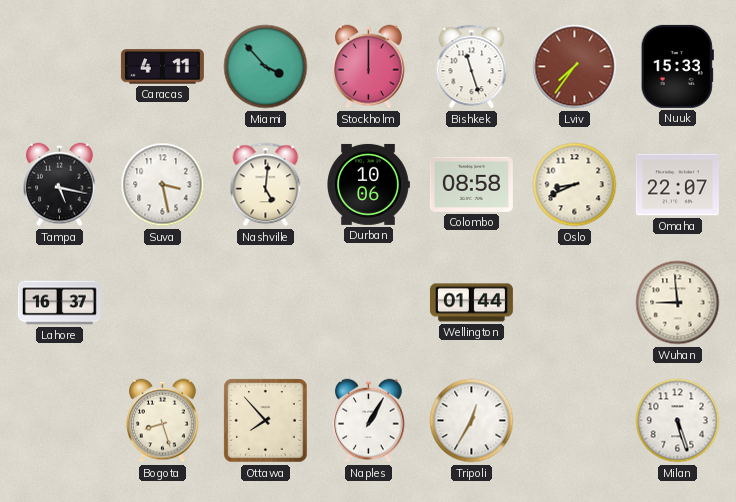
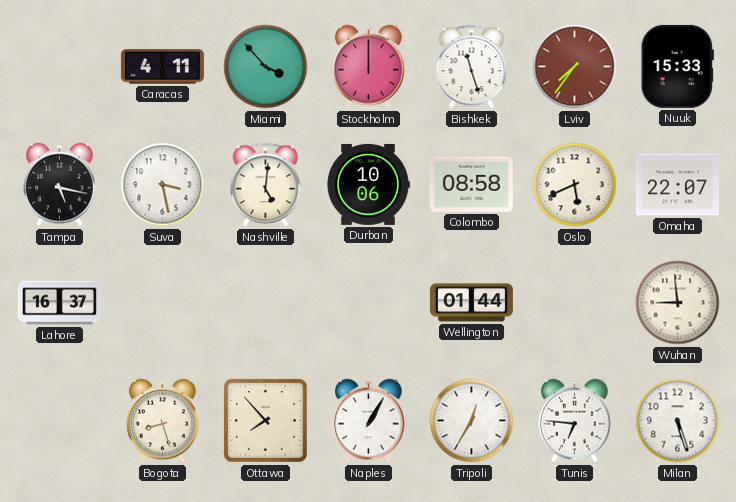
Oslo: 8:41 -> 5:41 (575, 185)
Tunis: none -> 6:46 (575, 421)
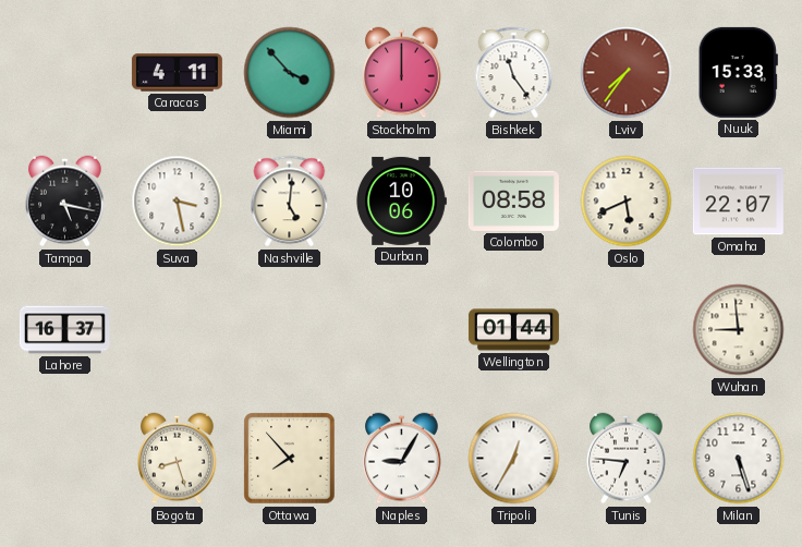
Bishkek: 11:27 -> 11:24 (514, 73)
Naples: 1:05 -> 9:05 (402, 459)
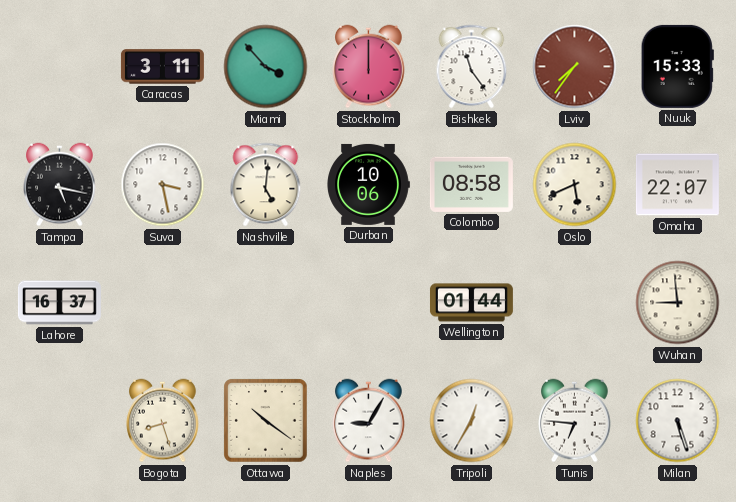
Caracas: 4:11 -> 3:11 (162, 67)
Ottawa: 7:53 -> 10:21 (266, 421)
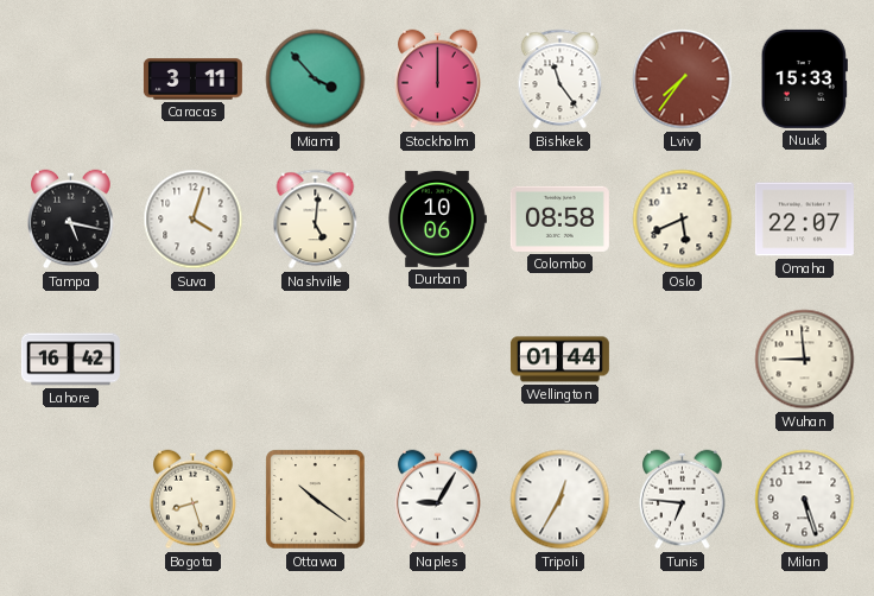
Suva: 3:28 -> 4:03 (194, 220)
Lahore: 16:37 -> 16:42 (70, 360)
